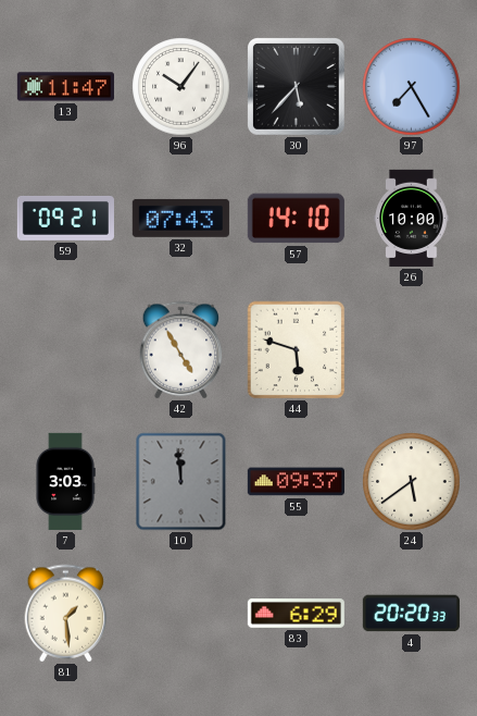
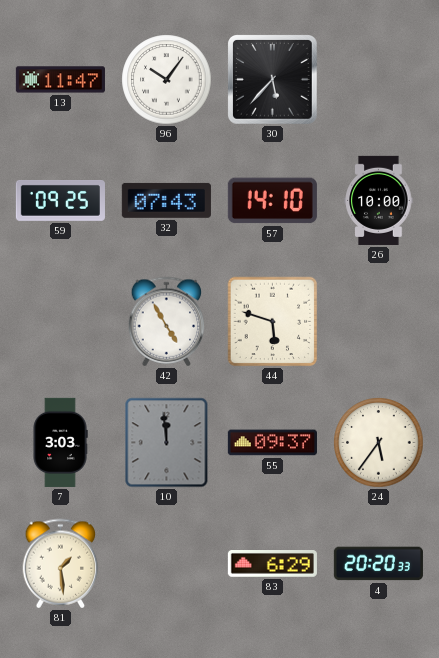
97: 7:25 -> none (412, 87)
59: 09:21 -> 09:25 (60, 200)
24: 5:39 -> 5:36 (379, 443)
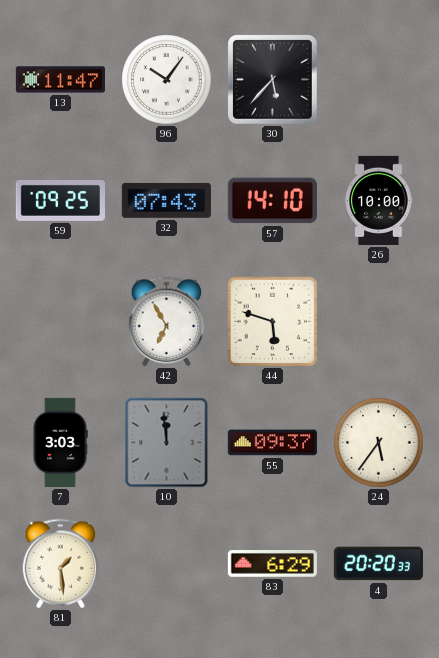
42: 4:55 -> 6:55 (167, 322)
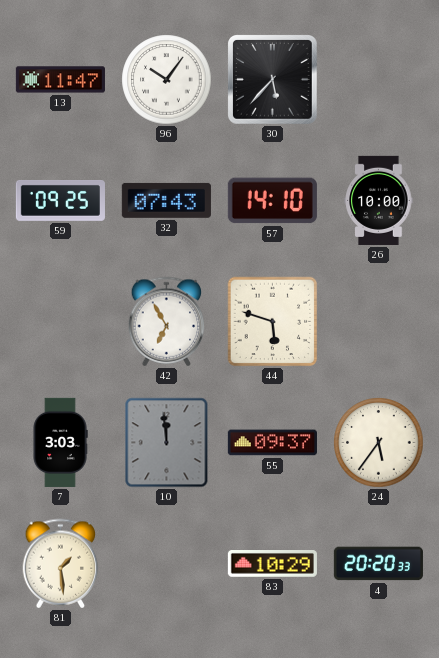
83: 6:29 -> 10:29 (272, 564)
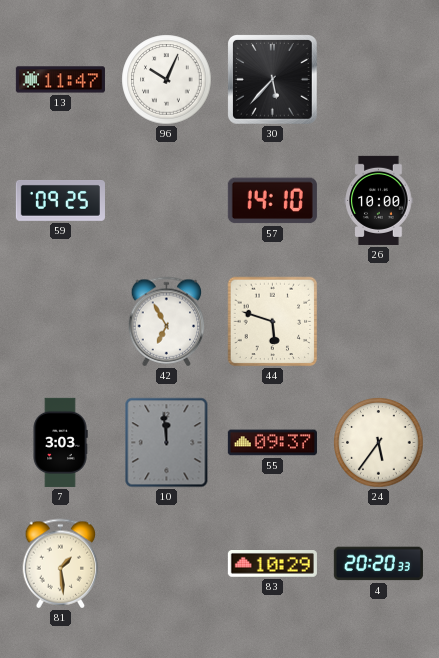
96: 10:06 -> 10:04 (167, 80)
32: 07:43 -> none (166, 200)
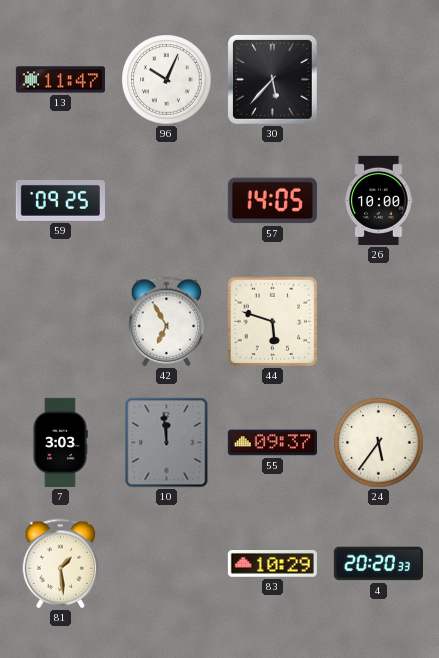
57: 14:10 -> 14:05 (272, 201)
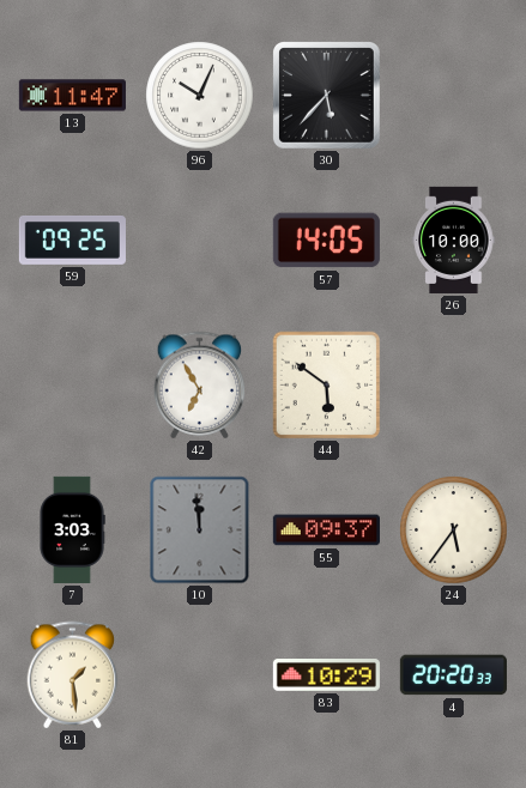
44: 5:48 -> 5:51 (327, 386)
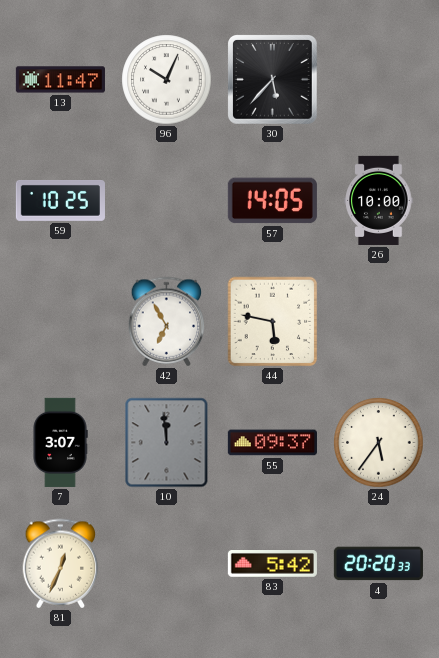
59: 09:25 -> 10:25 (60, 200)
44: 5:51 -> 5:47 (273, 322)
7: 3:03 -> 3:07 (60, 442)
81: 1:29 -> 12:34 (61, 564)
83: 10:29 -> 5:42 (272, 564)
